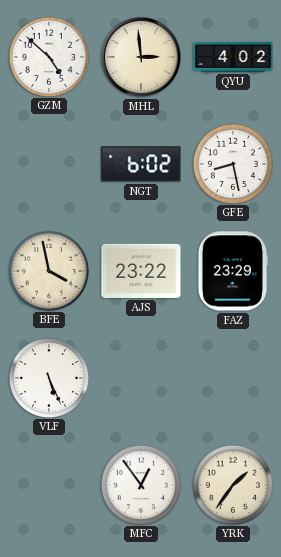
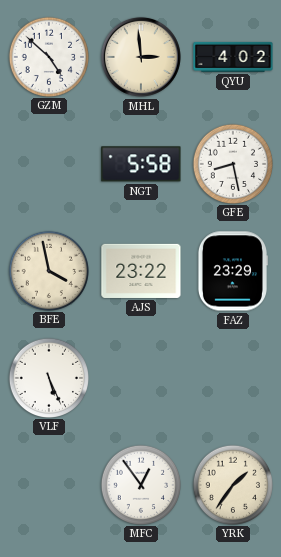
NGT: 6:02 -> 5:58 (141, 164)
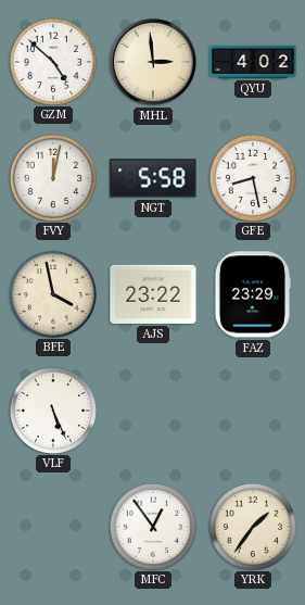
FVY: none -> 12:02 (52, 177)
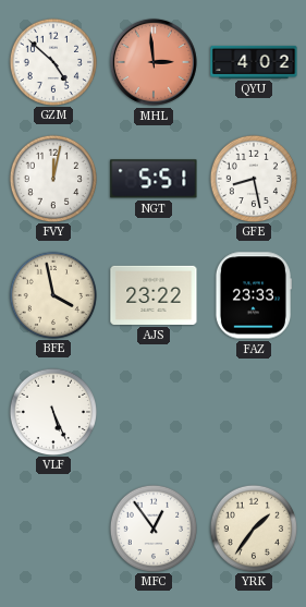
MHL dial: cream -> salmon (154, 62)
NGT: 5:58 -> 5:51 (154, 179)
FAZ: 23:29 -> 23:33 (253, 295)
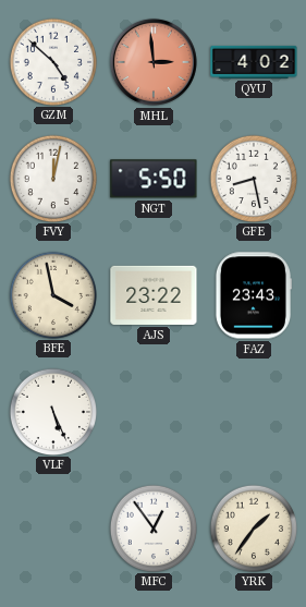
NGT: 5:51 -> 5:50 (154, 179)
FAZ: 23:33 -> 23:43 (253, 295)
